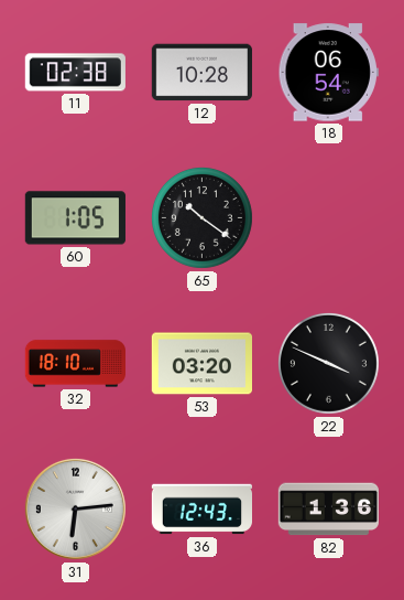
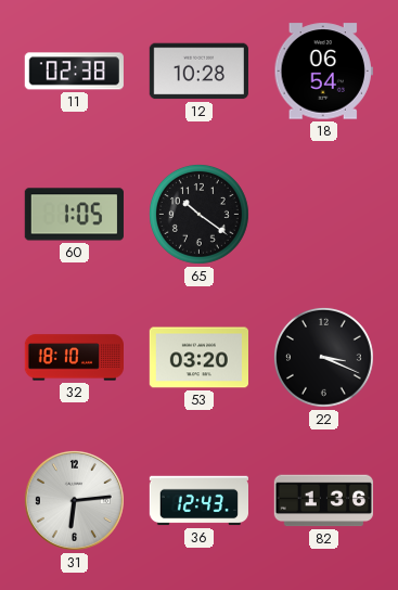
22: 3:49 -> 3:19 (323, 357)
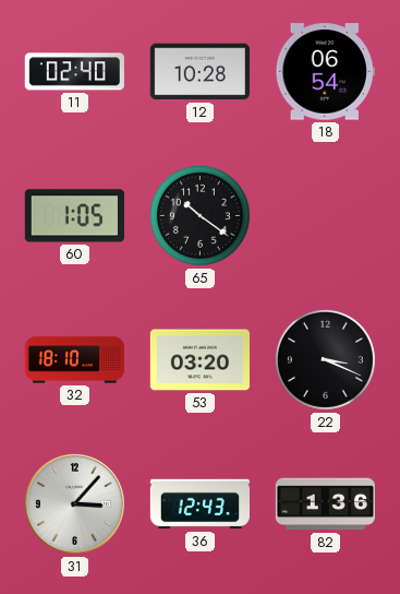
11: 02:38 -> 02:40 (74, 72)
31: 6:14 -> 3:07 (74, 503)
